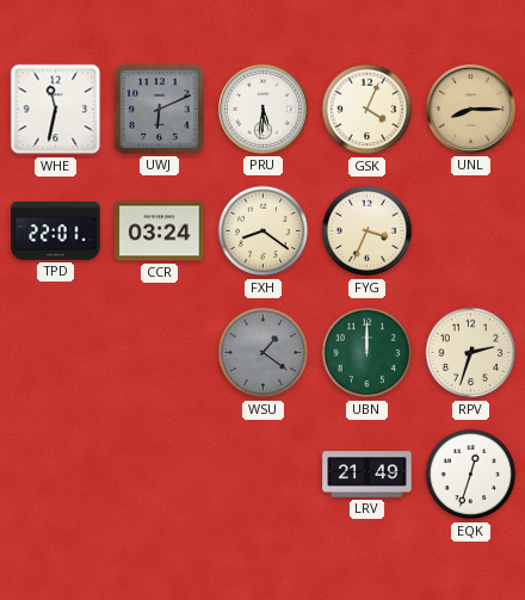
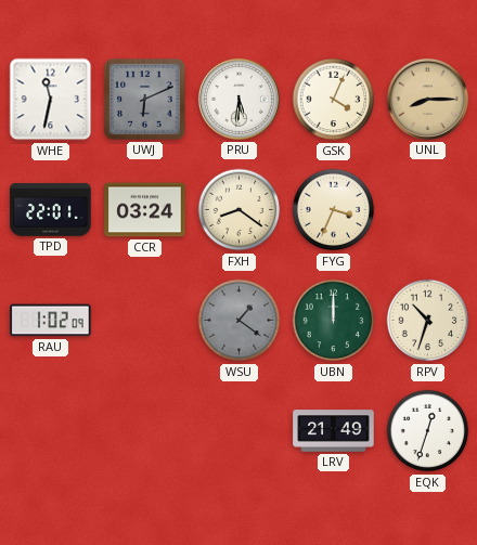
RAU: none -> 1:02 (51, 321)
RPV: 2:33 -> 10:33 (428, 321)
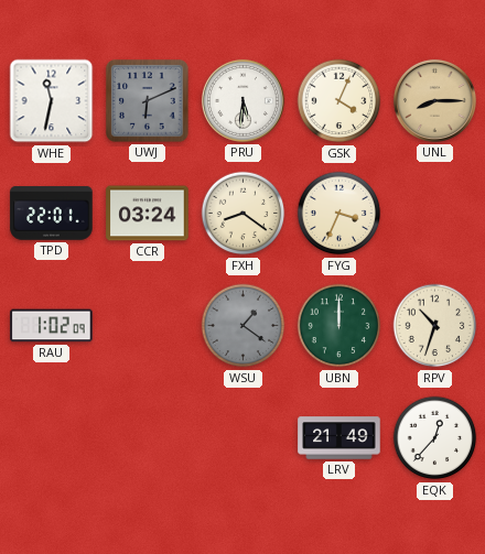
EQK: 12:33 -> 12:37 (435, 438)
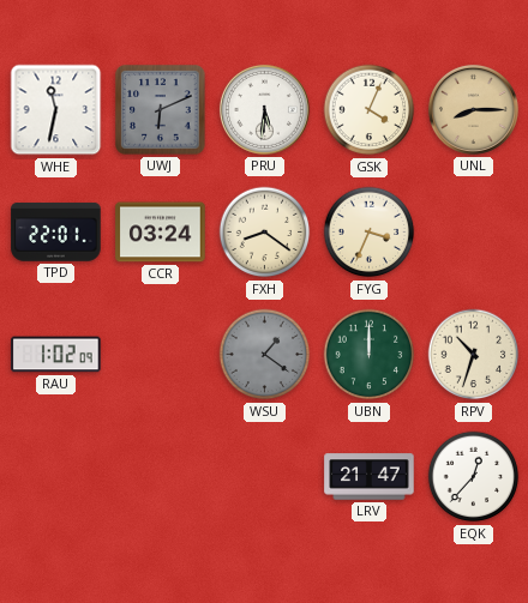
LRV: 21:49 -> 21:47 (370, 477)
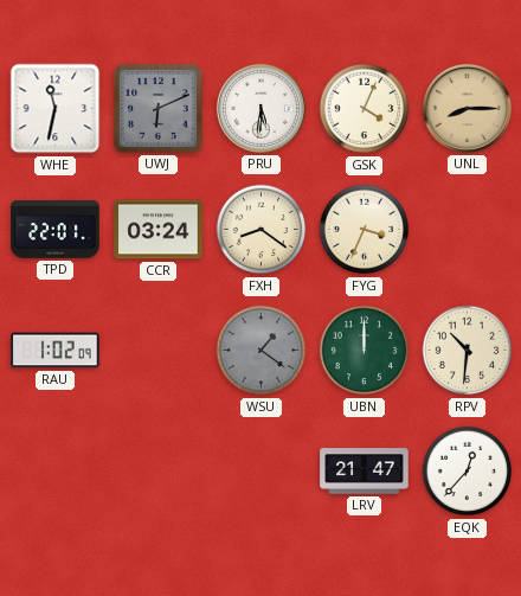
RPV: 10:33 -> 10:31 (468, 351)
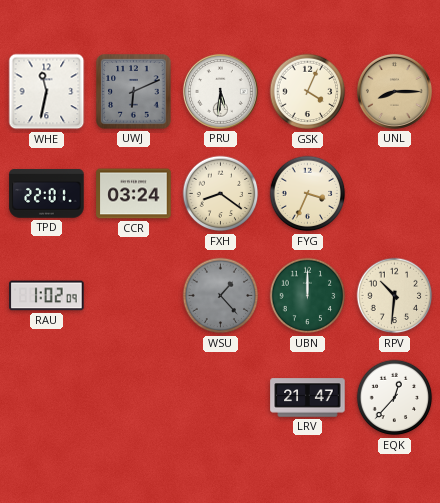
WSU: 1:21 -> 1:23 (221, 296)
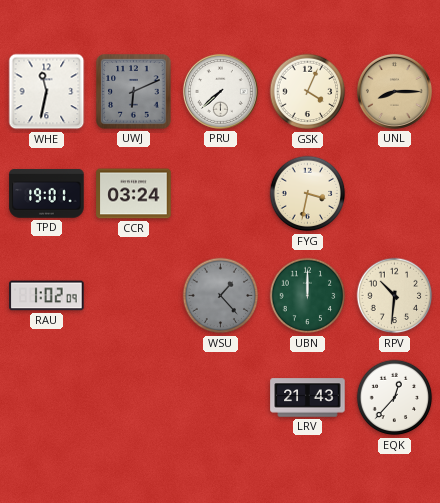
PRU: 5:31 -> 7:38 (220, 91)
TPD: 22:01 -> 19:01 (47, 194)
FXH: 8:21 -> none (221, 194)
FYG: 3:34 -> 3:32 (308, 194)
LRV: 21:47 -> 21:43 (308, 398)
